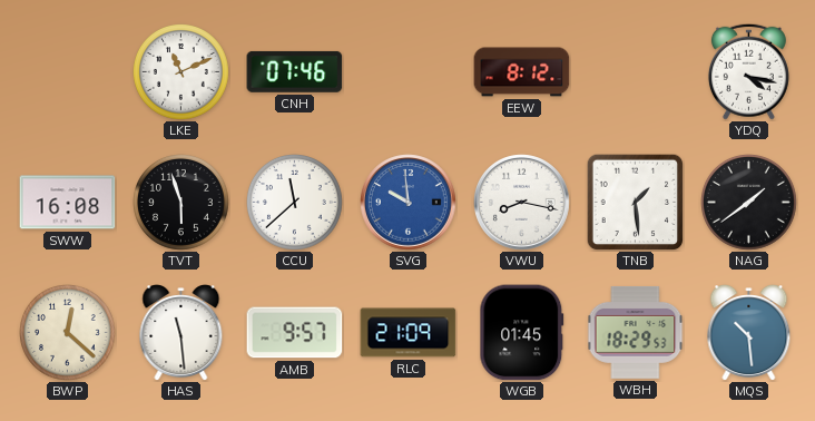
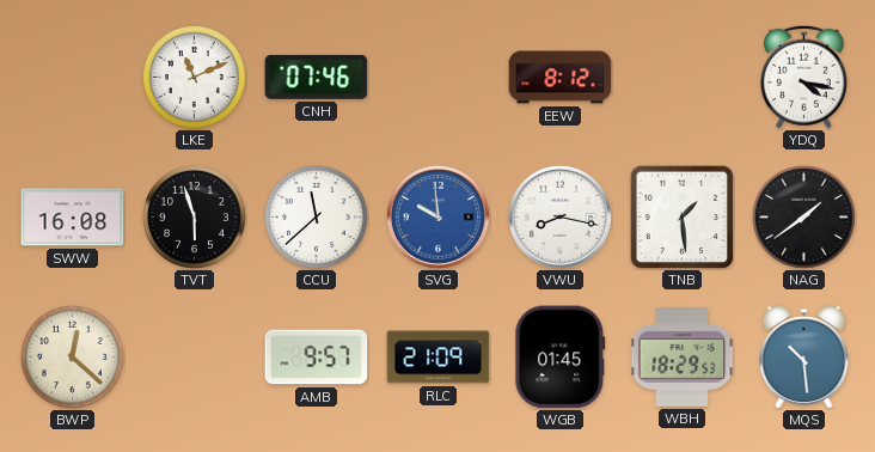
HAS: 11:29 -> none (181, 333)
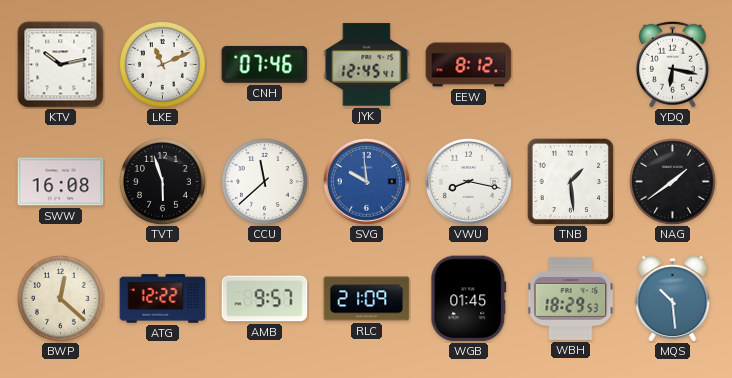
KTV: none -> 10:13 (61, 65)
JYK: none -> 12:45 (367, 65)
YDQ: 4:17 -> 6:17 (672, 64)
ATG: none -> 12:22 (163, 299)
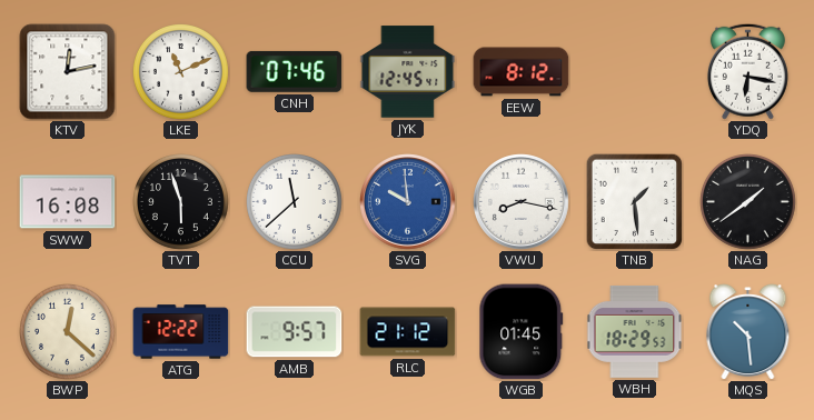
KTV: 10:13 -> 12:13 (68, 72)
RLC: 21:09 -> 21:12 (408, 332)
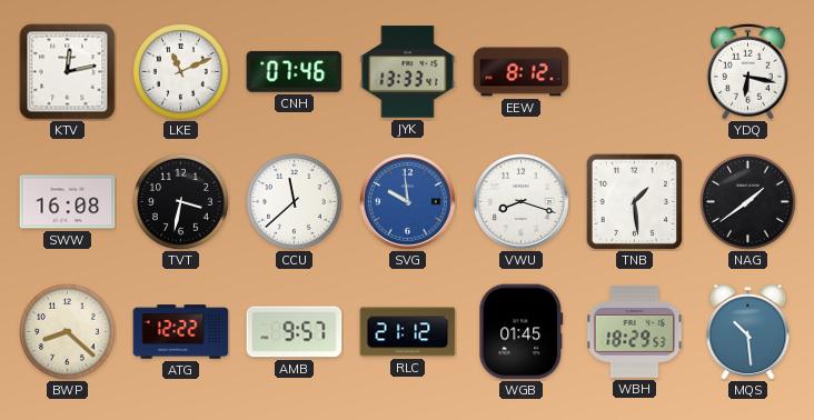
JYK: 12:45 -> 13:33 (408, 72)
TVT: 5:57 -> 3:32 (181, 202)
VWU: 8:17 -> 8:18 (522, 202)
BWP: 12:22 -> 8:22 (68, 332)
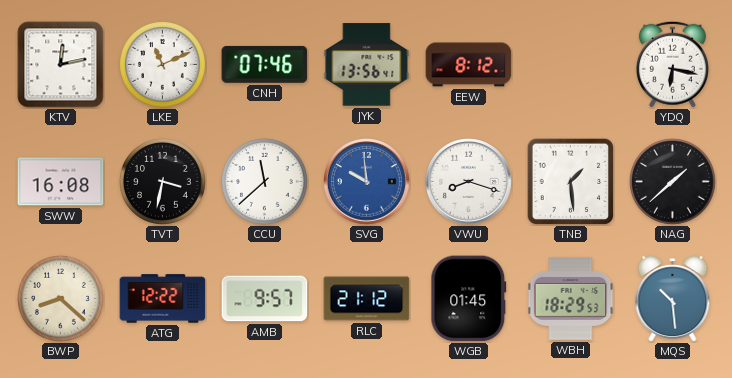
JYK: 13:33 -> 13:56 (367, 65)
NAG: 1:39 -> 1:38 (673, 182)
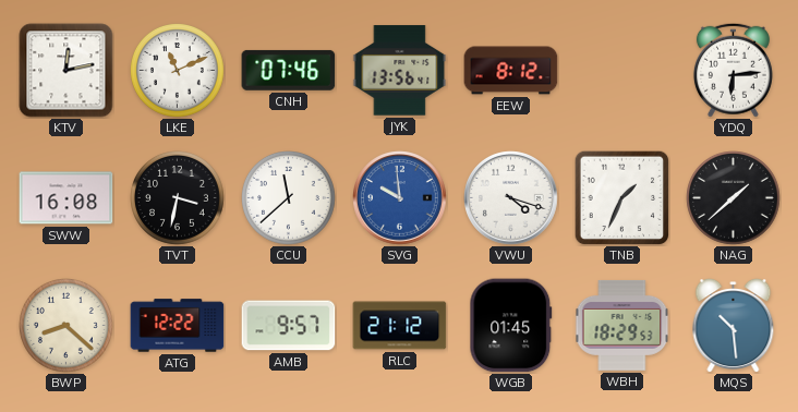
YDQ: 6:17 -> 6:14 (733, 70)
VWU: 8:18 -> 4:18 (511, 198)
TNB: 1:29 -> 1:34 (621, 197)
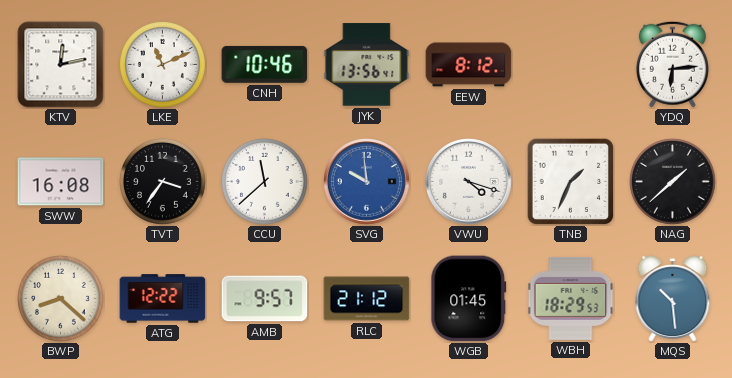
CNH: 07:46 -> 10:46 (265, 64)
TVT: 3:32 -> 3:36 (163, 182)
